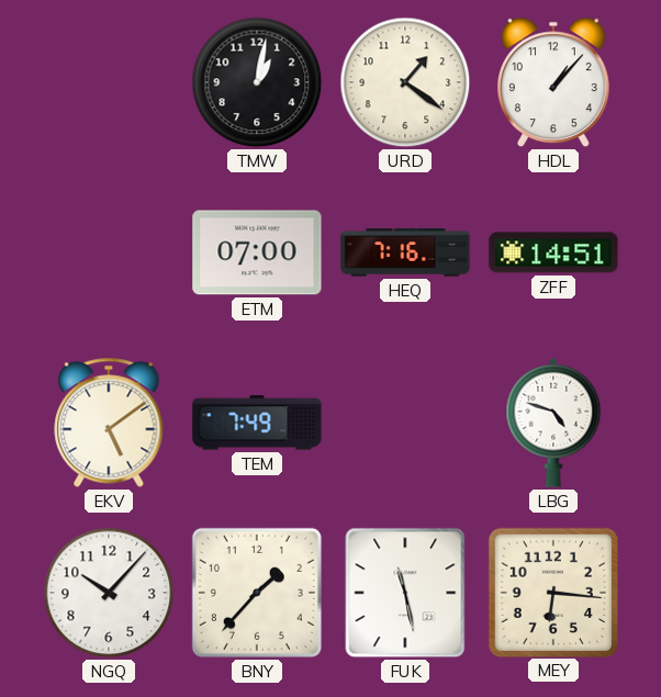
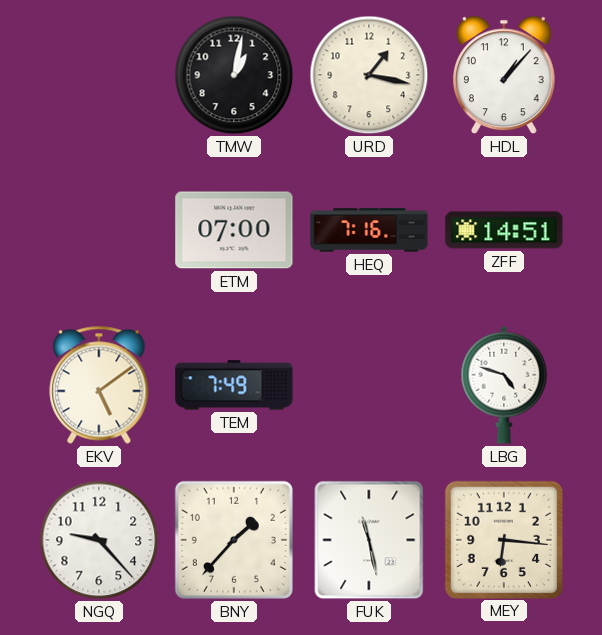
URD: 1:21 -> 1:17 (369, 75)
NGQ: 10:07 -> 9:23 (99, 540)
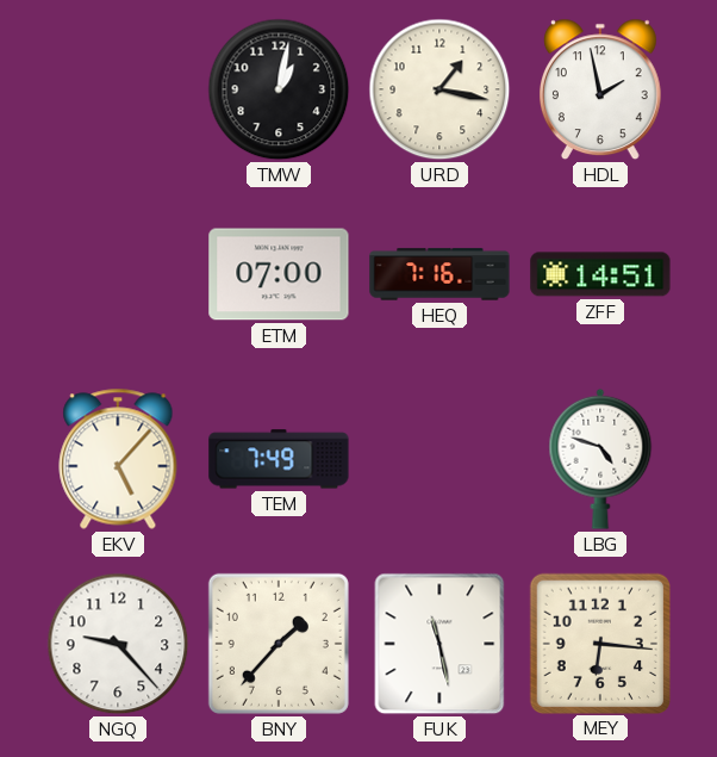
HDL: 1:07 -> 1:58 (600, 89)
EKV: 5:09 -> 5:07 (118, 459)
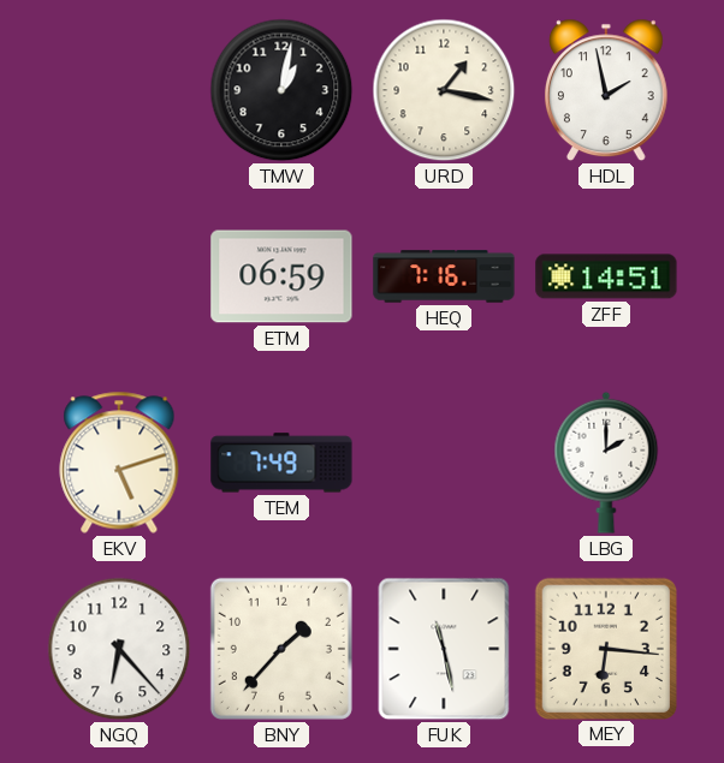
ETM: 07:00 -> 06:59 (281, 276)
EKV: 5:07 -> 5:12 (119, 463)
LBG: 4:48 -> 2:00 (606, 463)
NGQ: 9:23 -> 6:23 (119, 649)
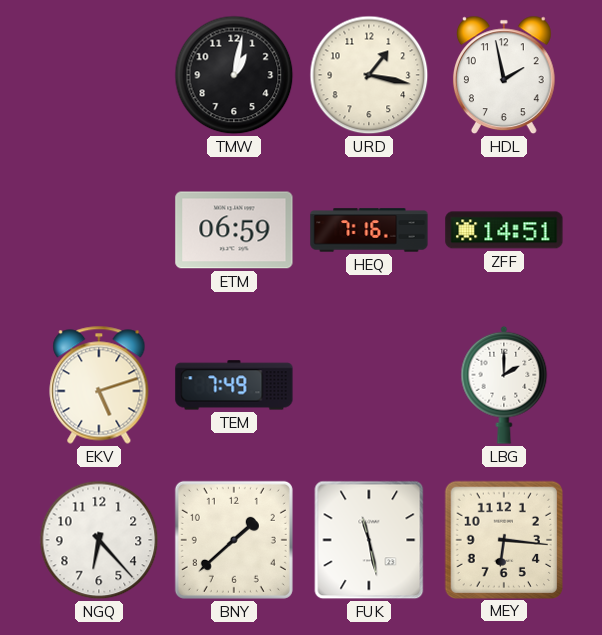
BNY: 1:37 -> 1:38 (234, 540)
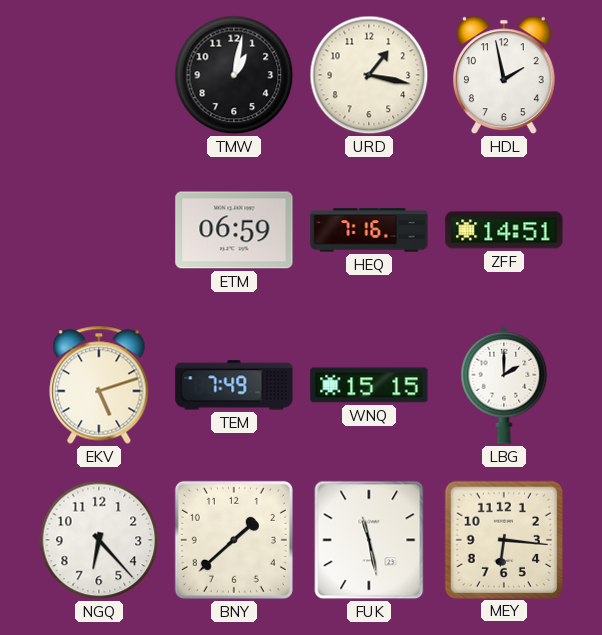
WNQ: none -> 15:15 (369, 385)
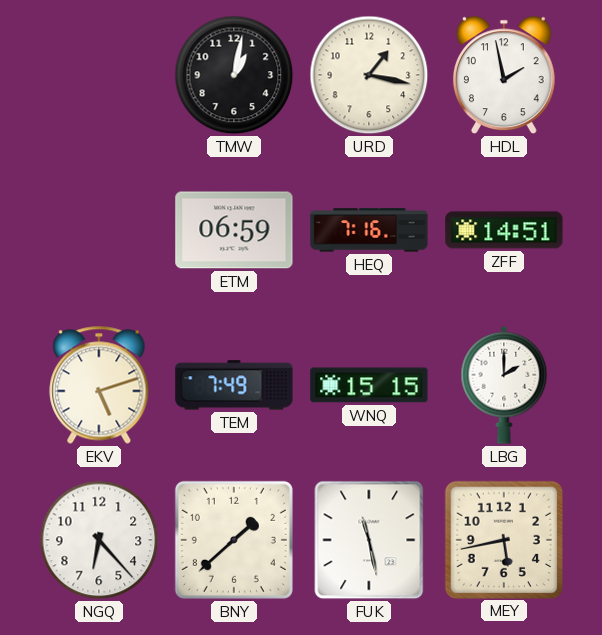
MEY: 6:16 -> 5:43 (503, 539)
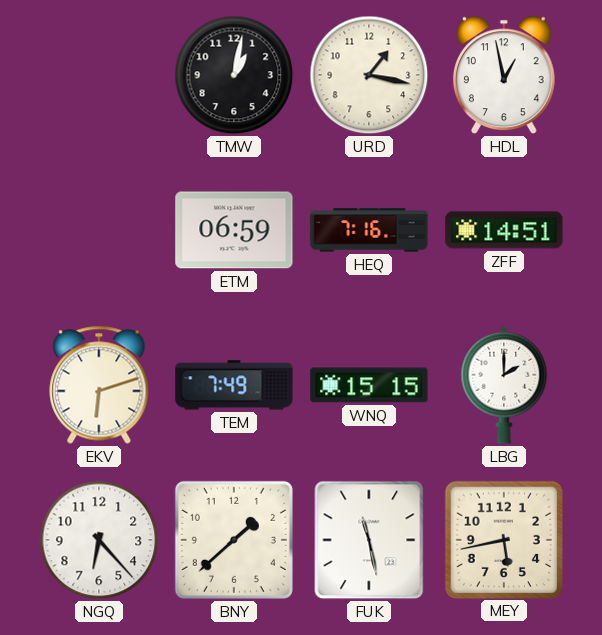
HDL: 1:58 -> 12:58 (504, 75)
EKV: 5:12 -> 6:12 (99, 385)
